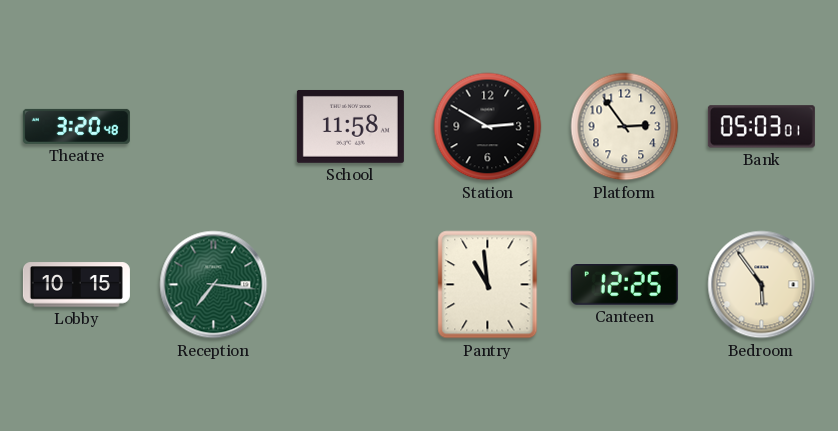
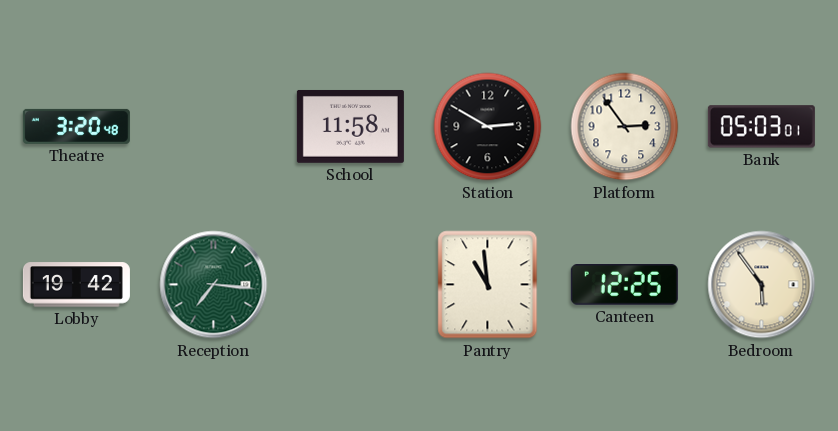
Lobby: 10:15 -> 19:42 (76, 285)
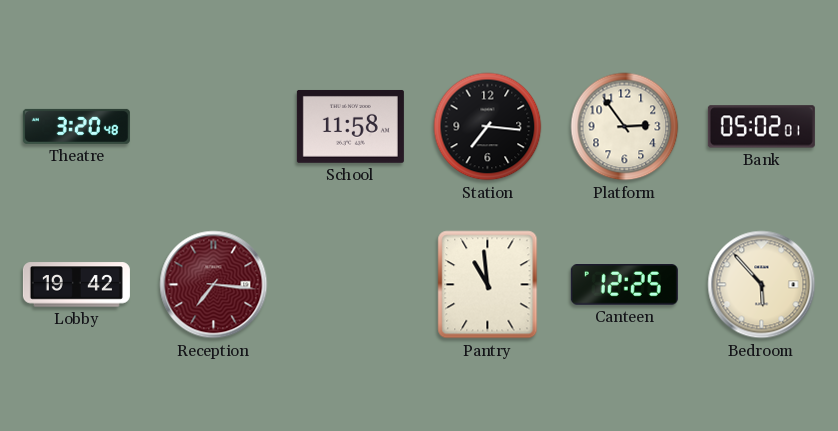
Station: 2:50 -> 7:16 (488, 127)
Bank: 05:03 -> 05:02 (761, 127)
Reception dial: green -> burgundy (214, 285)
Bedroom: 5:54 -> 5:53 (762, 285)
